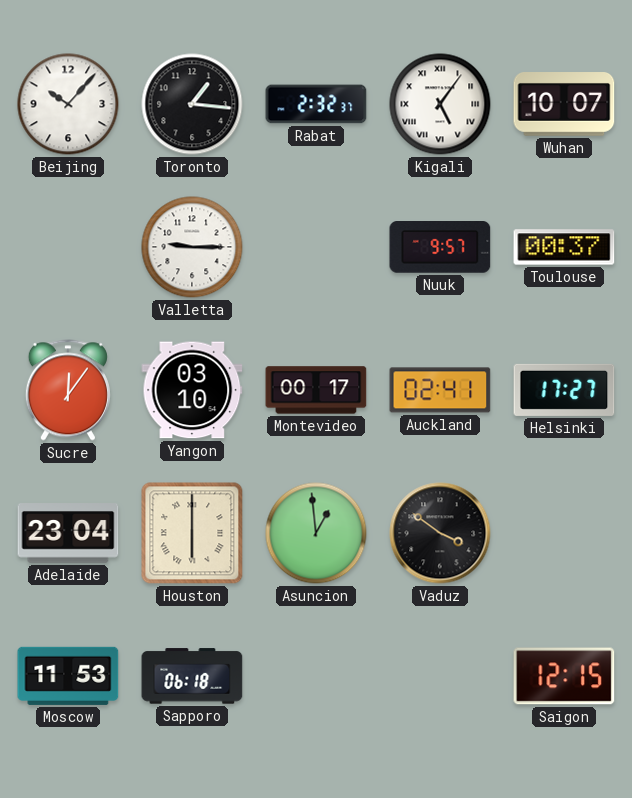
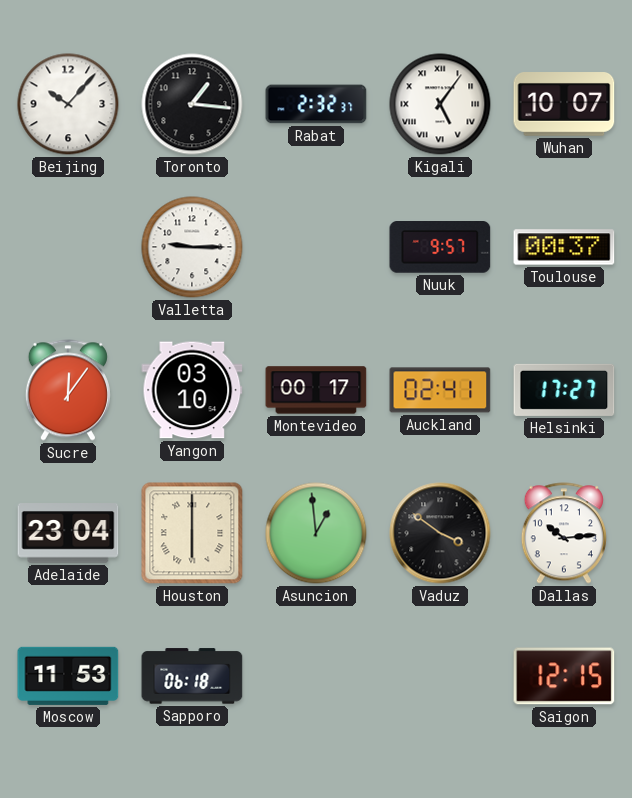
Dallas: none -> 10:14 (564, 533)
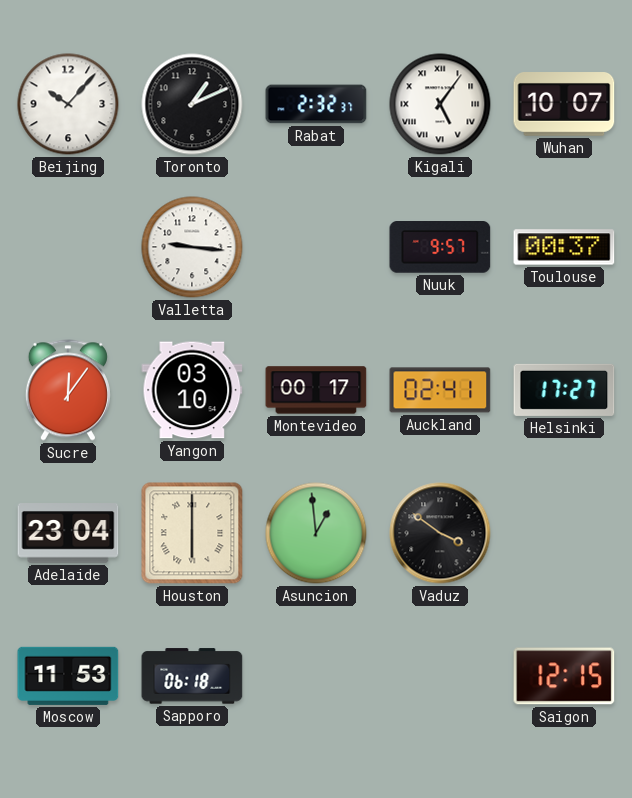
Toronto: 1:16 -> 1:11 (192, 104)
Valletta: 9:15 -> 9:16 (192, 247)
Dallas: 10:14 -> none (564, 533)
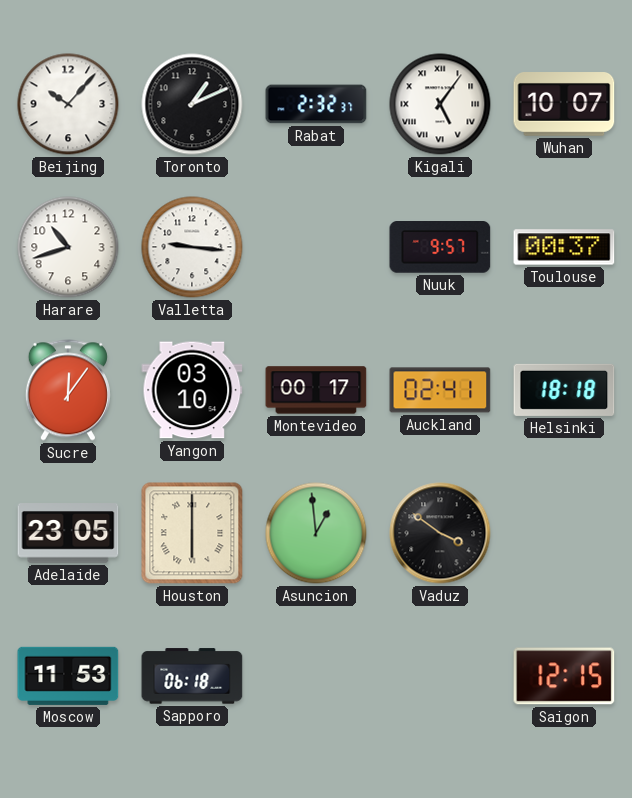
Harare: none -> 10:42 (68, 247)
Helsinki: 17:27 -> 18:18 (564, 390)
Adelaide: 23:04 -> 23:05 (68, 533)
